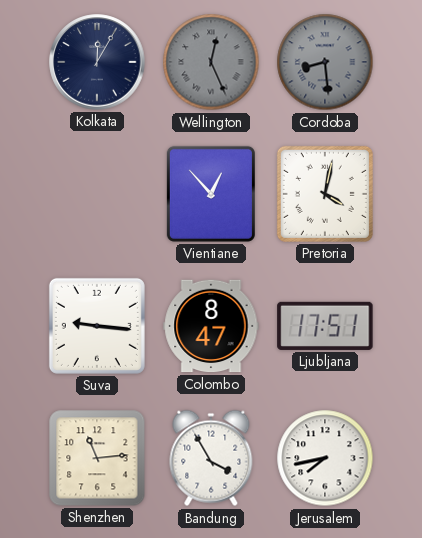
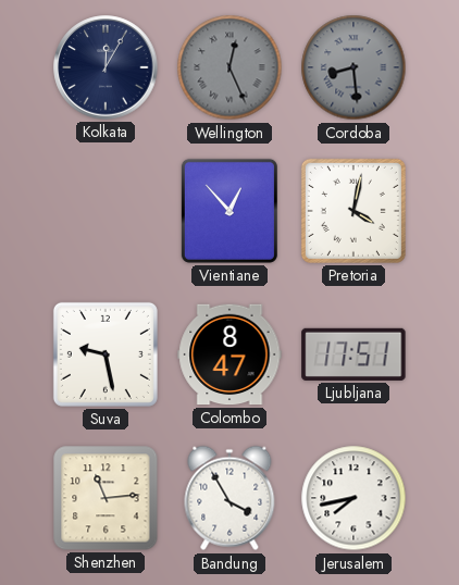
Suva: 9:16 -> 9:28 (106, 354)
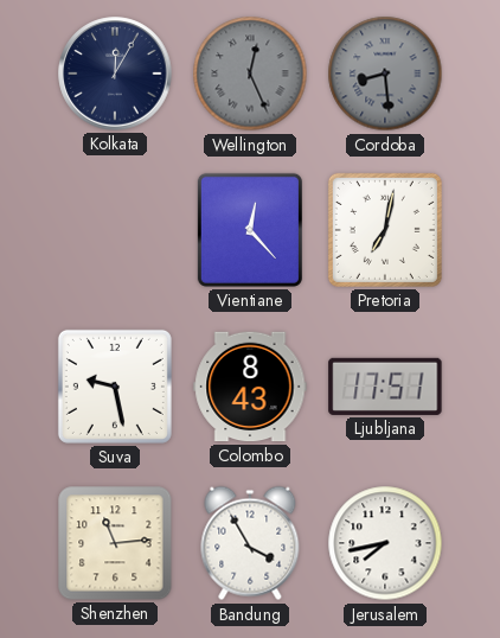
Vientiane: 12:53 -> 12:23 (250, 230)
Pretoria: 4:02 -> 7:02 (385, 230)
Colombo: 8:47 -> 8:43 (250, 387)
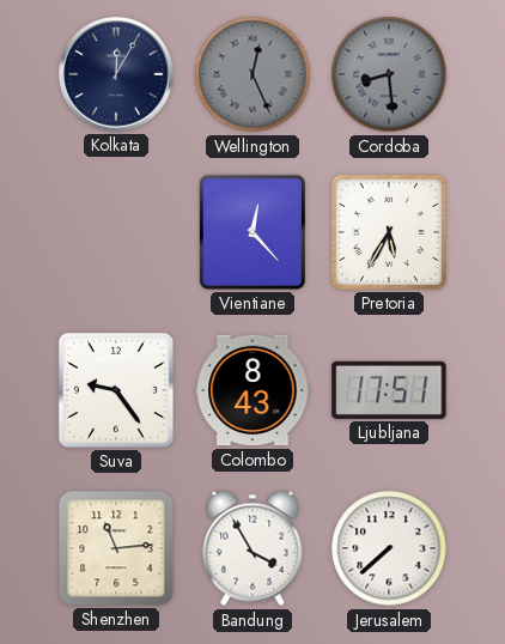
Pretoria: 7:02 -> 5:35 (389, 232)
Suva: 9:28 -> 9:24 (116, 390)
Jerusalem: 7:43 -> 7:38 (389, 548)
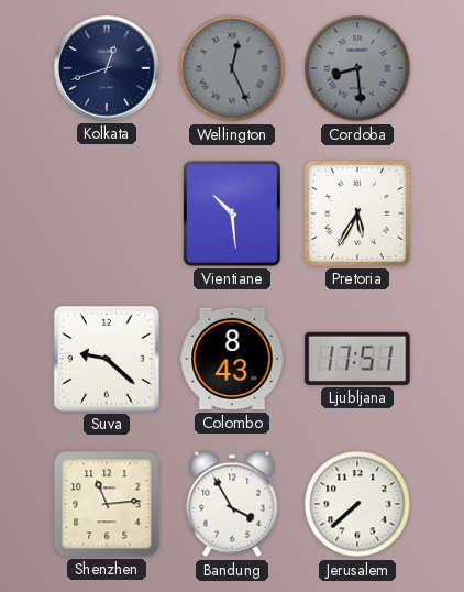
Kolkata: 12:05 -> 12:42 (107, 68)
Vientiane: 12:23 -> 10:29 (232, 213)
Suva: 9:24 -> 9:22 (107, 359)
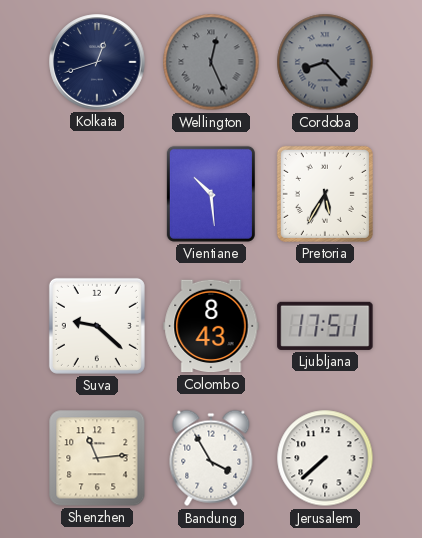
Cordoba: 8:29 -> 8:23 (325, 62)
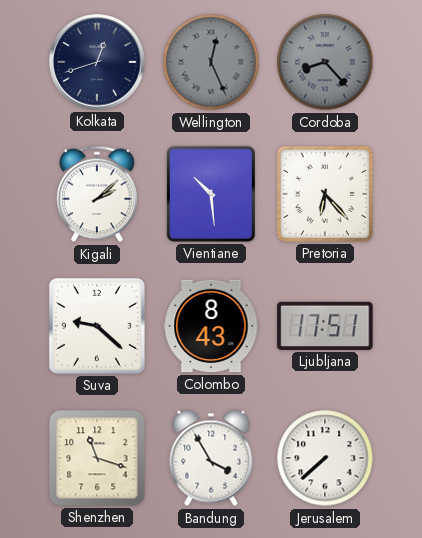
Kigali: none -> 2:08 (98, 194)
Pretoria: 5:35 -> 6:23 (325, 194)
Shenzhen: 11:14 -> 11:18 (97, 458)
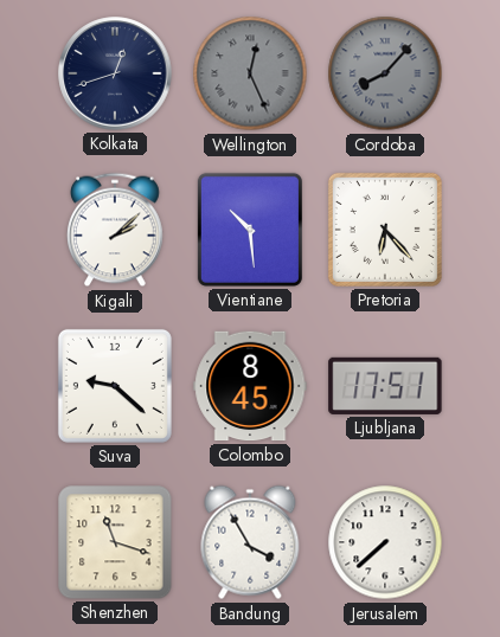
Cordoba: 8:23 -> 8:07 (385, 73)
Colombo: 8:43 -> 8:45 (250, 386)
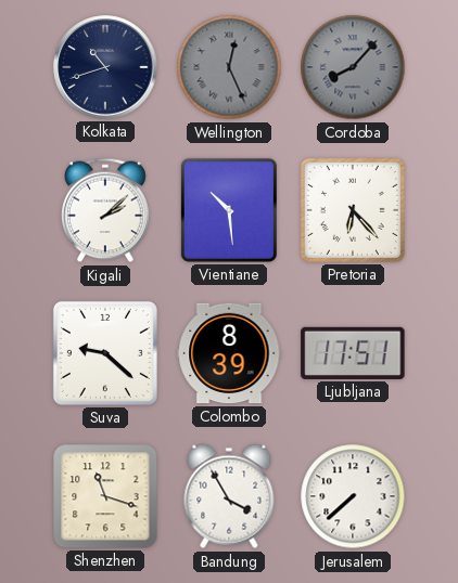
Kolkata: 12:42 -> 10:42 (105, 67)
Colombo: 8:45 -> 8:39 (229, 353)
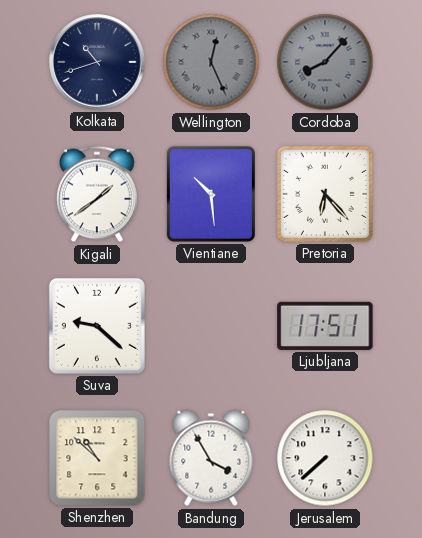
Kigali: 2:08 -> 1:39 (98, 194)
Colombo: 8:39 -> none (229, 353)
Shenzhen: 11:18 -> 10:52 (97, 458)
